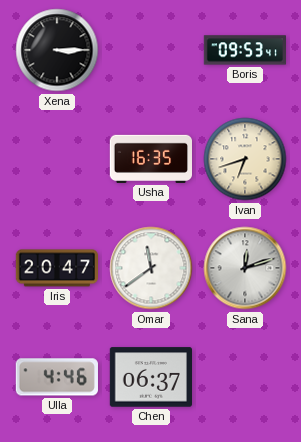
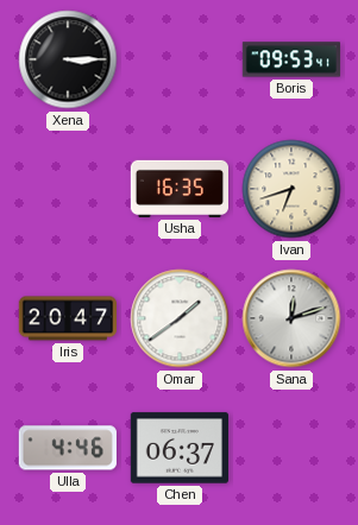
Omar: 11:39 -> 1:39 (180, 318)
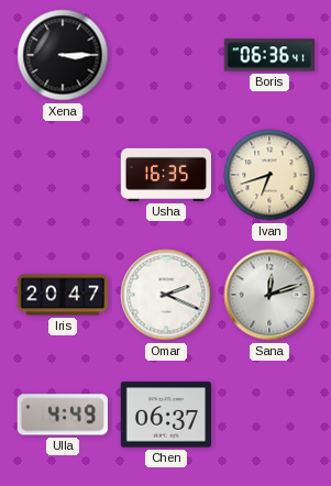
Boris: 09:53 -> 06:36 (268, 55)
Omar: 1:39 -> 2:19 (166, 295)
Ulla: 4:46 -> 4:49 (63, 415)
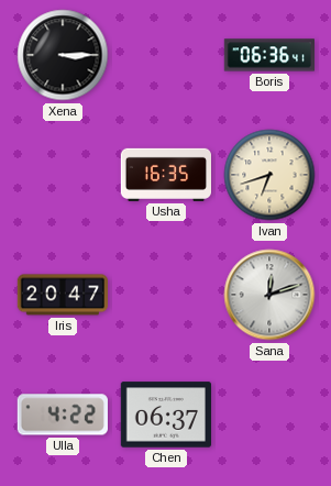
Omar: 2:19 -> none (166, 295)
Ulla: 4:49 -> 4:22 (63, 415)
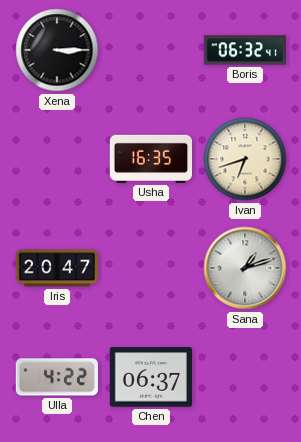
Boris: 06:36 -> 06:32 (244, 50)
Sana: 12:12 -> 1:12 (245, 268)
